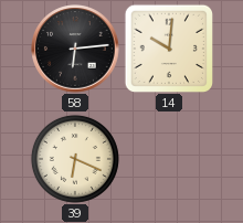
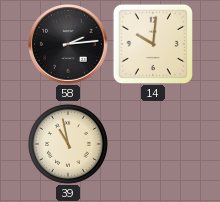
58: 6:14 -> 2:14 (68, 44)
39: 6:19 -> 10:58 (68, 144)
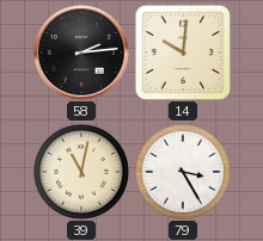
39: 10:58 -> 11:02 (81, 172)
79: none -> 3:25 (183, 172)
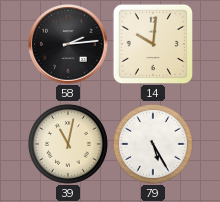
79: 3:25 -> 5:25 (153, 144)
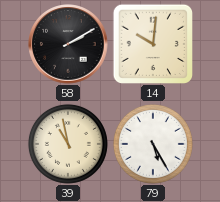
58: 2:14 -> 2:10 (68, 44)
39: 11:02 -> 10:58 (68, 144)
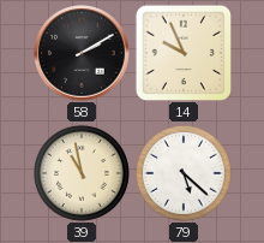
14: 10:01 -> 9:56 (182, 52)
79: 5:25 -> 5:22 (184, 173)
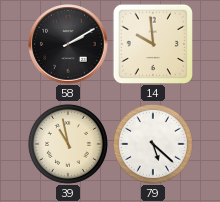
14: 9:56 -> 9:59 (152, 43)
